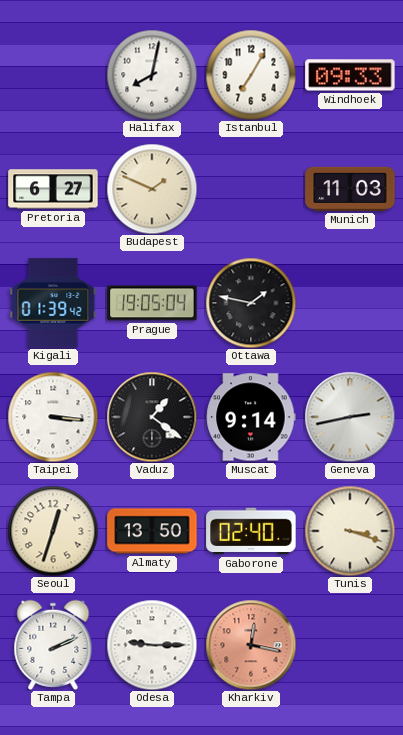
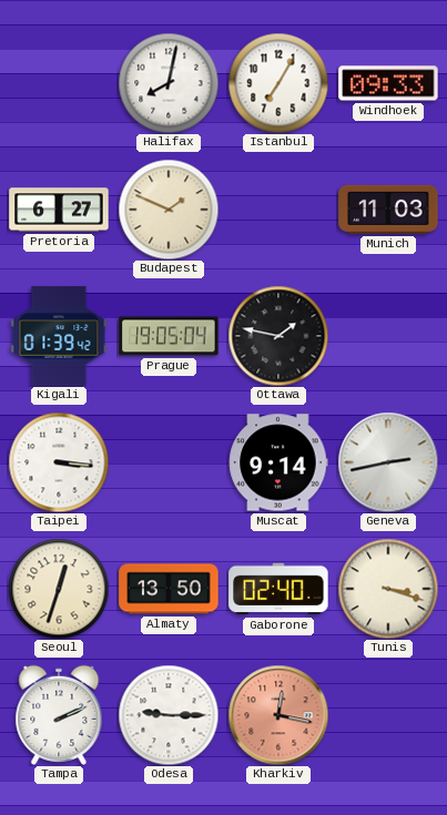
Vaduz: 1:21 -> none (152, 417)
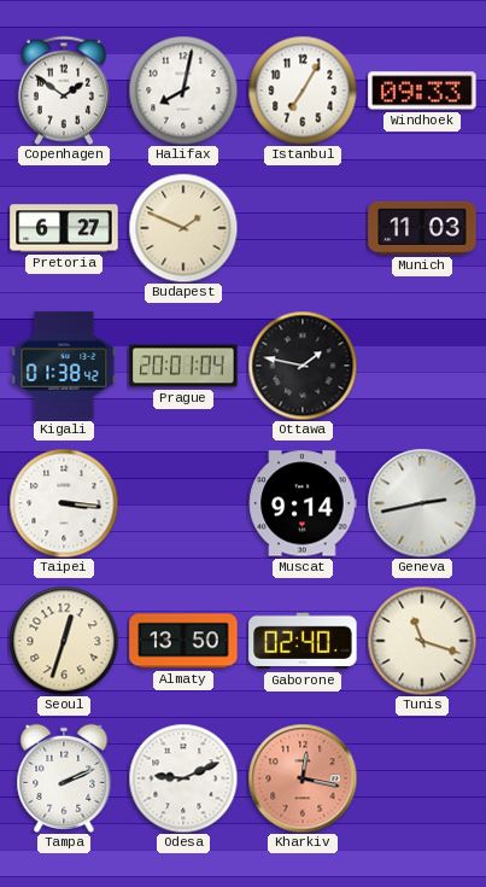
Copenhagen: none -> 1:51 (64, 91)
Kigali: 01:39 -> 01:38 (64, 366)
Prague: 19:05 -> 20:01 (183, 366)
Tunis: 3:18 -> 11:18 (422, 641)
Odesa: 9:15 -> 9:11 (183, 778)
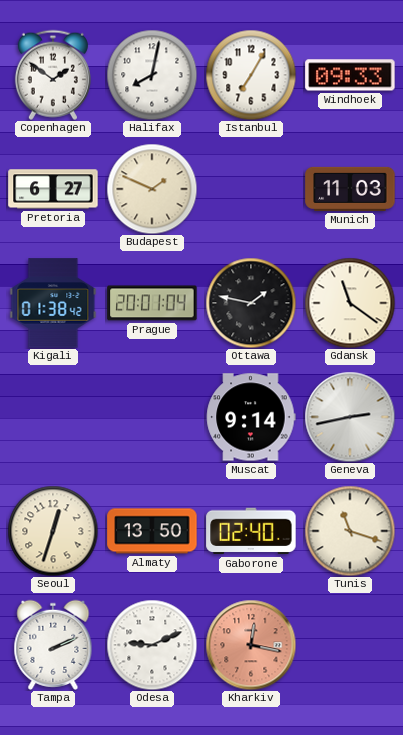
Gdansk: none -> 11:21 (350, 303)
Taipei: 3:16 -> none (64, 503)
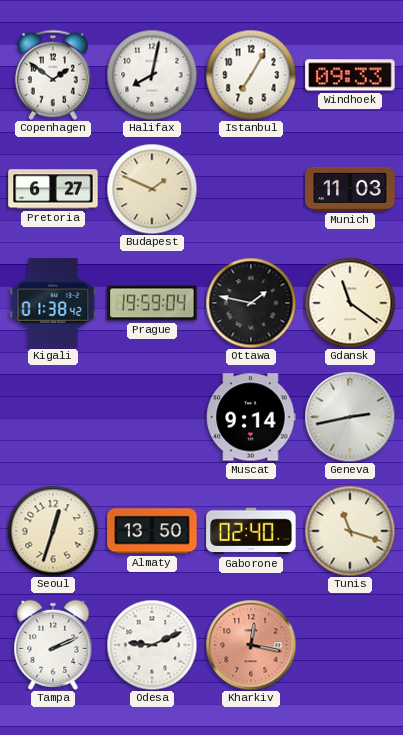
Prague: 20:01 -> 19:59 (152, 303)
